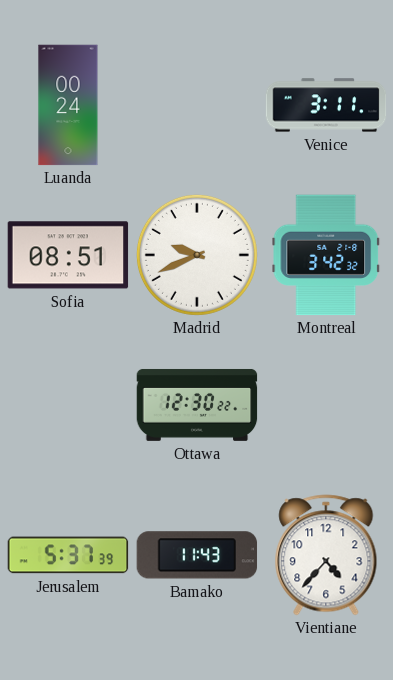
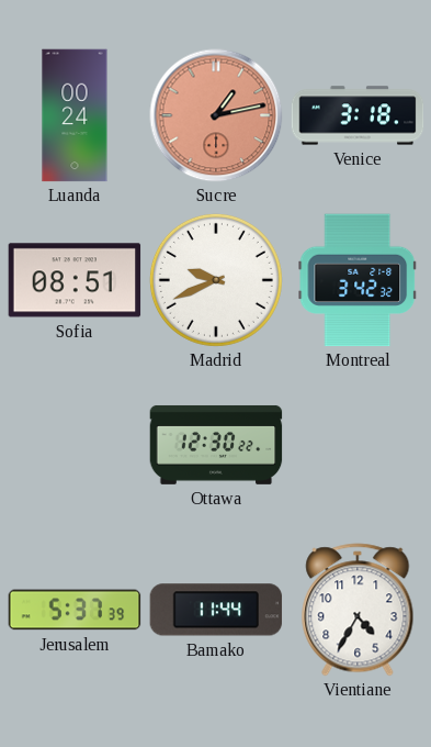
Sucre: none -> 1:13 (216, 115)
Venice: 3:11 -> 3:18 (358, 115)
Bamako: 11:43 -> 11:44 (216, 610)
Vientiane: 4:37 -> 4:35 (358, 610)
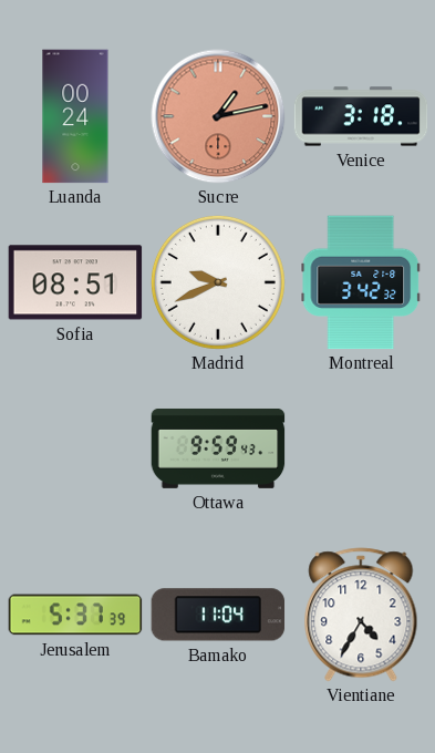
Ottawa: 12:30 -> 9:59 (218, 448)
Bamako: 11:44 -> 11:04 (218, 615)
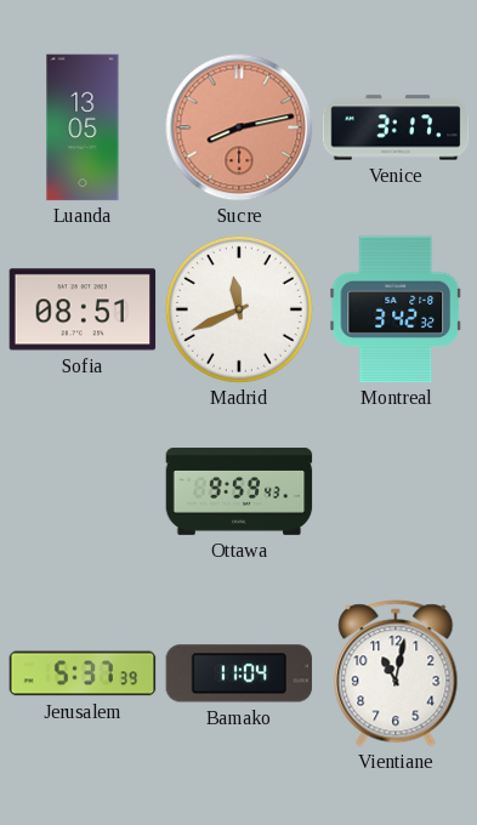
Luanda: 00:24 -> 13:05 (83, 127)
Sucre: 1:13 -> 8:13 (239, 127)
Venice: 3:18 -> 3:17 (396, 127)
Madrid: 9:41 -> 11:41 (239, 309)
Vientiane: 4:35 -> 11:02 (396, 673)
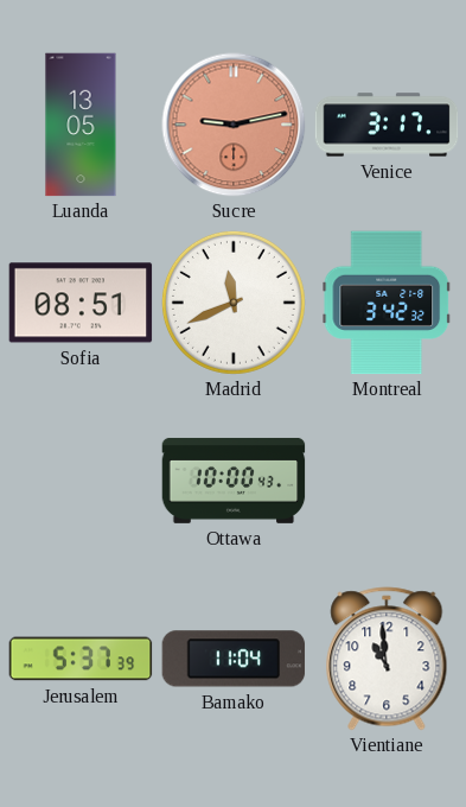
Sucre: 8:13 -> 9:13 (234, 125)
Ottawa: 9:59 -> 10:00 (234, 481)
Vientiane: 11:02 -> 10:59 (387, 659)
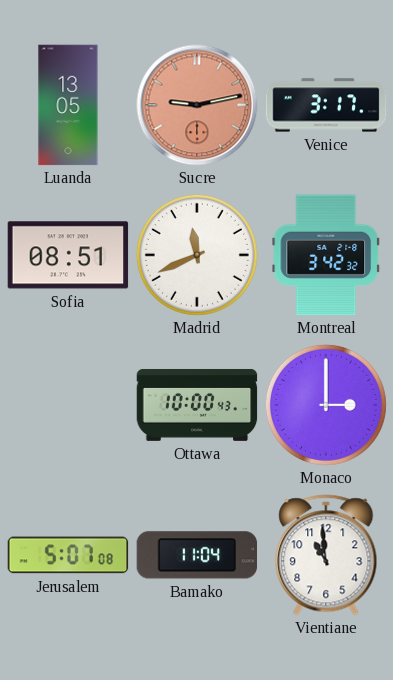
Monaco: none -> 3:00 (326, 405)
Jerusalem: 5:37 -> 5:07 (68, 555)
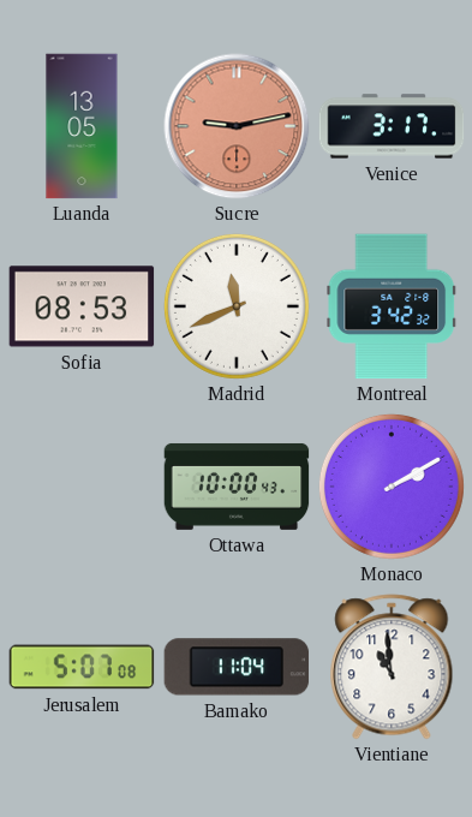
Sofia: 08:51 -> 08:53 (82, 306)
Monaco: 3:00 -> 2:10 (392, 487)
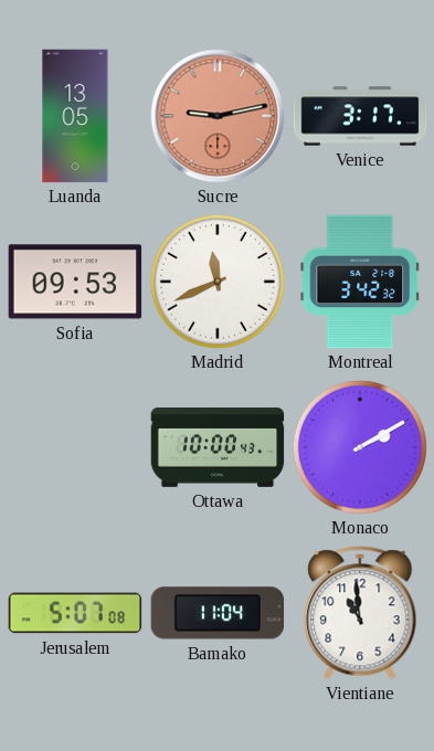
Sofia: 08:53 -> 09:53 (75, 282)
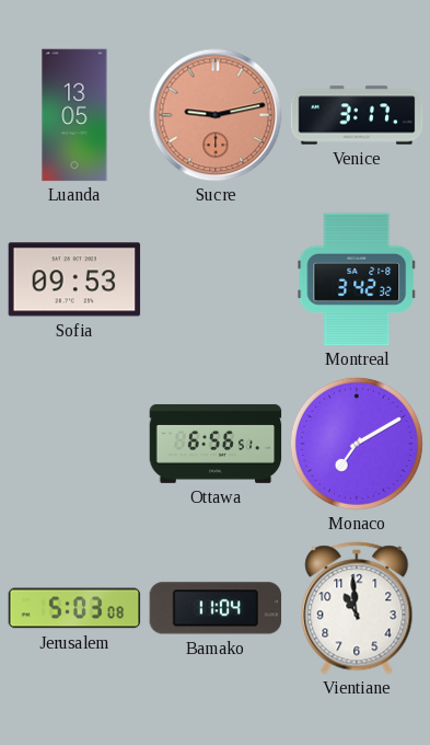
Madrid: 11:41 -> none (218, 282)
Ottawa: 10:00 -> 6:56 (216, 444)
Monaco: 2:10 -> 7:10 (357, 444)
Jerusalem: 5:07 -> 5:03 (74, 608)
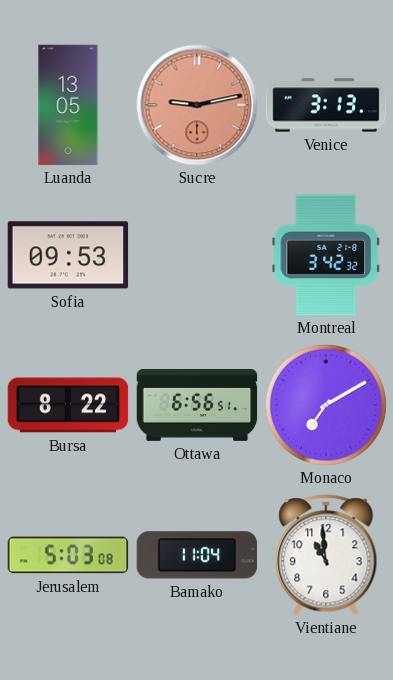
Venice: 3:17 -> 3:13 (326, 105)
Bursa: none -> 8:22 (68, 405)
